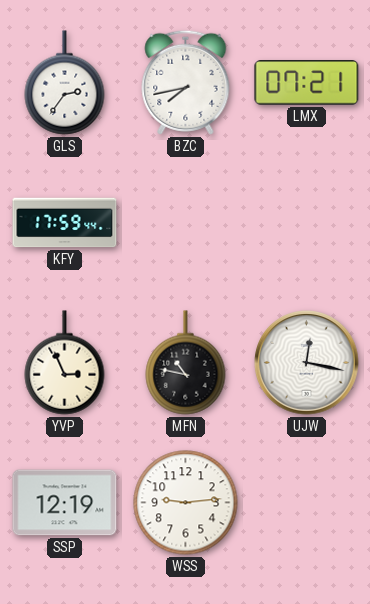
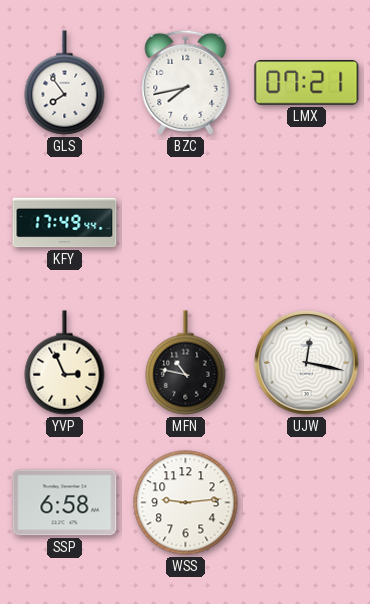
GLS: 2:36 -> 7:54 (65, 83)
KFY: 17:59 -> 17:49 (65, 223)
SSP: 12:19 -> 6:58 (65, 503)
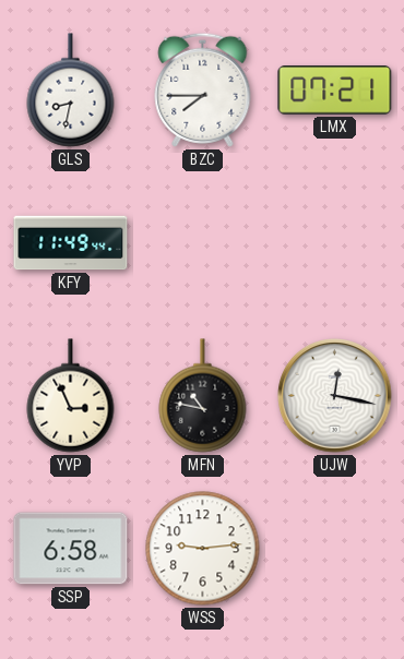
GLS: 7:54 -> 8:32 (71, 91)
BZC: 7:43 -> 7:45 (203, 89)
KFY: 17:49 -> 11:49 (71, 243)
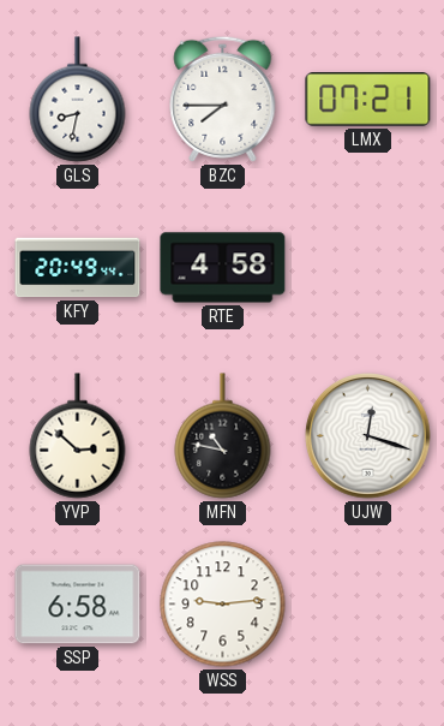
KFY: 11:49 -> 20:49 (78, 268)
RTE: none -> 4:58 (223, 268)
YVP: 2:56 -> 2:52 (78, 436)
UJW: 12:17 -> 12:18 (368, 436)
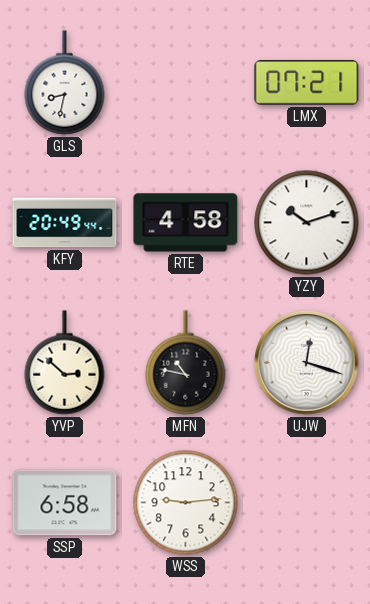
BZC: 7:45 -> none (223, 99)
YZY: none -> 10:12 (307, 223)
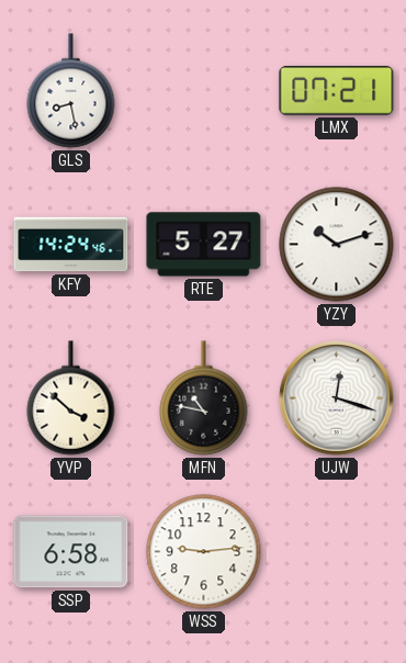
GLS: 8:32 -> 8:28 (71, 91)
KFY: 20:49 -> 14:24 (71, 245)
RTE: 4:58 -> 5:27 (204, 245)
YVP: 2:52 -> 3:52 (71, 398)
